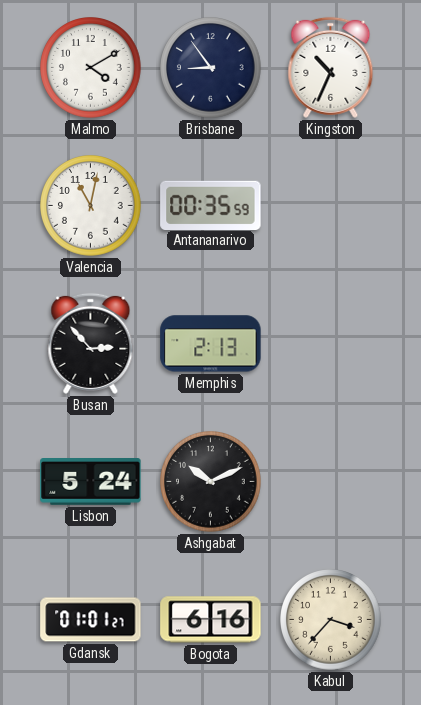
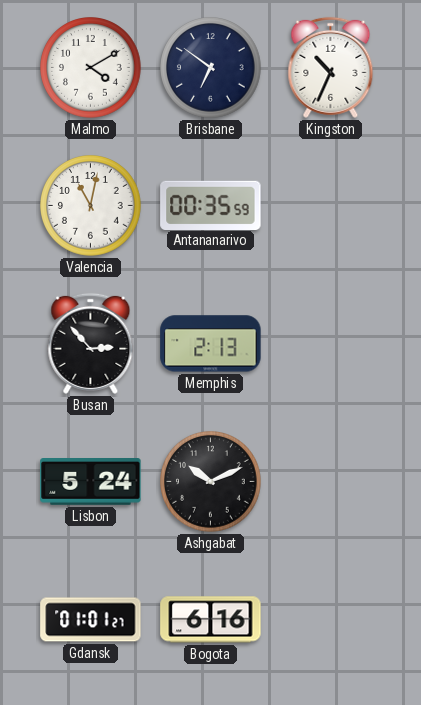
Brisbane: 8:54 -> 6:51 (211, 68)
Kabul: 3:37 -> none (331, 620)
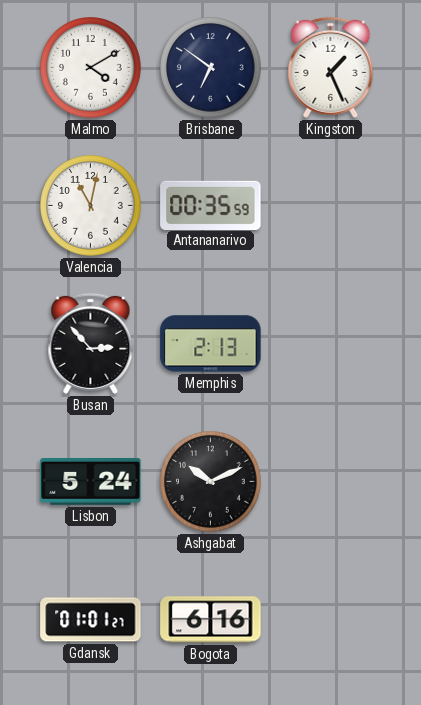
Kingston: 10:34 -> 1:26 (331, 67)
